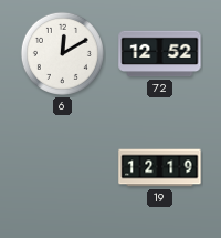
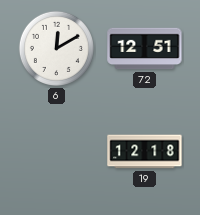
72: 12:52 -> 12:51 (145, 49)
19: 12:19 -> 12:18 (145, 152)
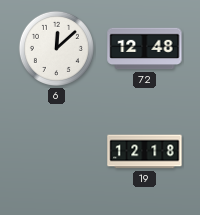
6: 12:10 -> 12:08 (56, 48)
72: 12:51 -> 12:48 (145, 49)
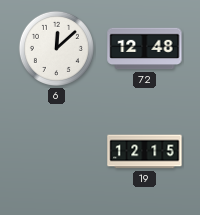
19: 12:18 -> 12:15 (145, 152)
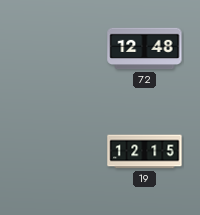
6: 12:08 -> none (56, 48)
